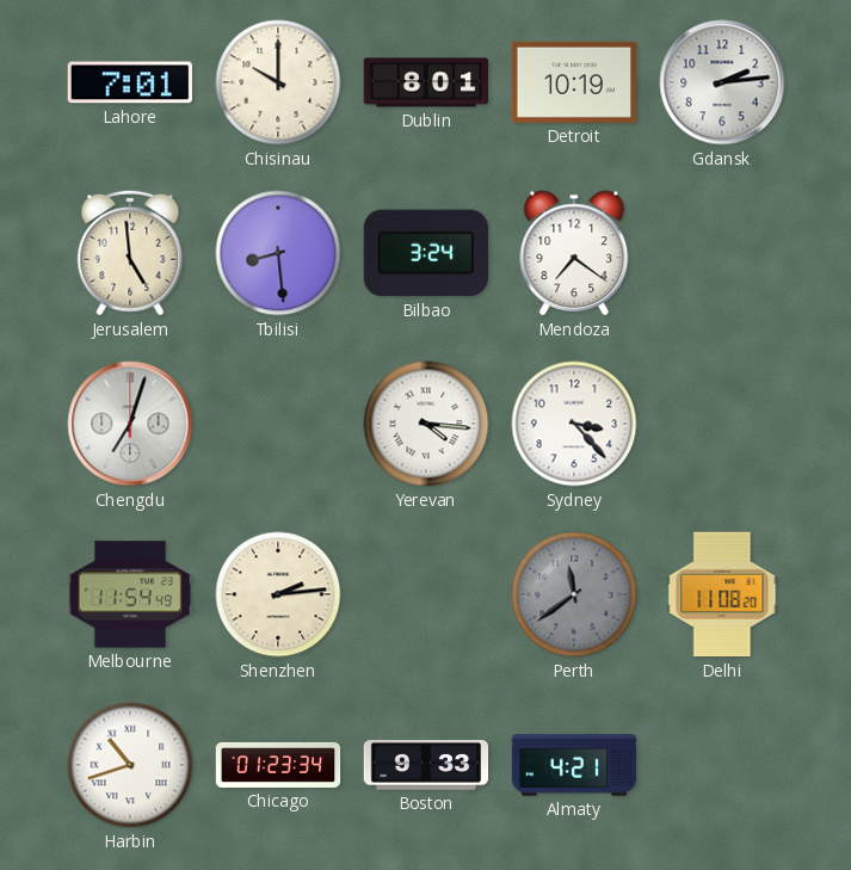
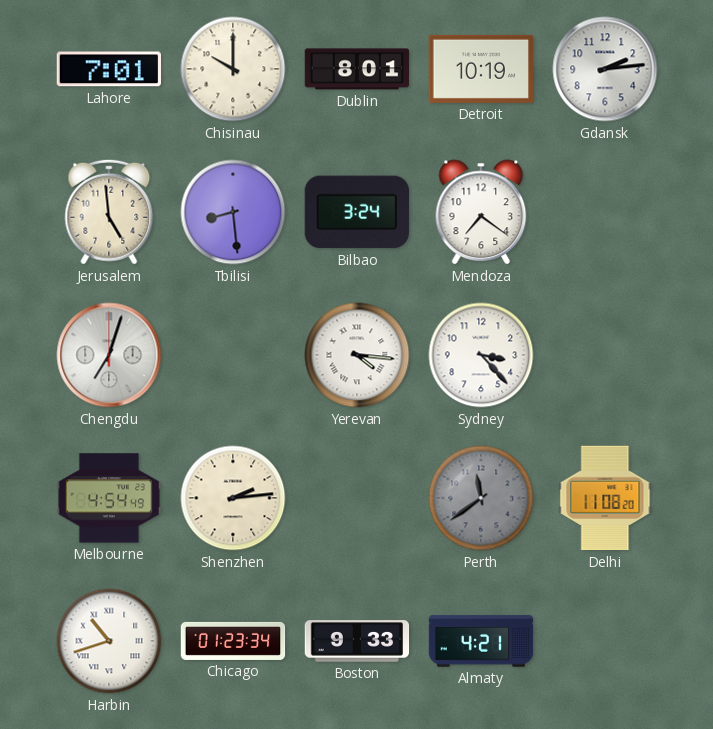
Melbourne: 11:54 -> 4:54 (109, 498)
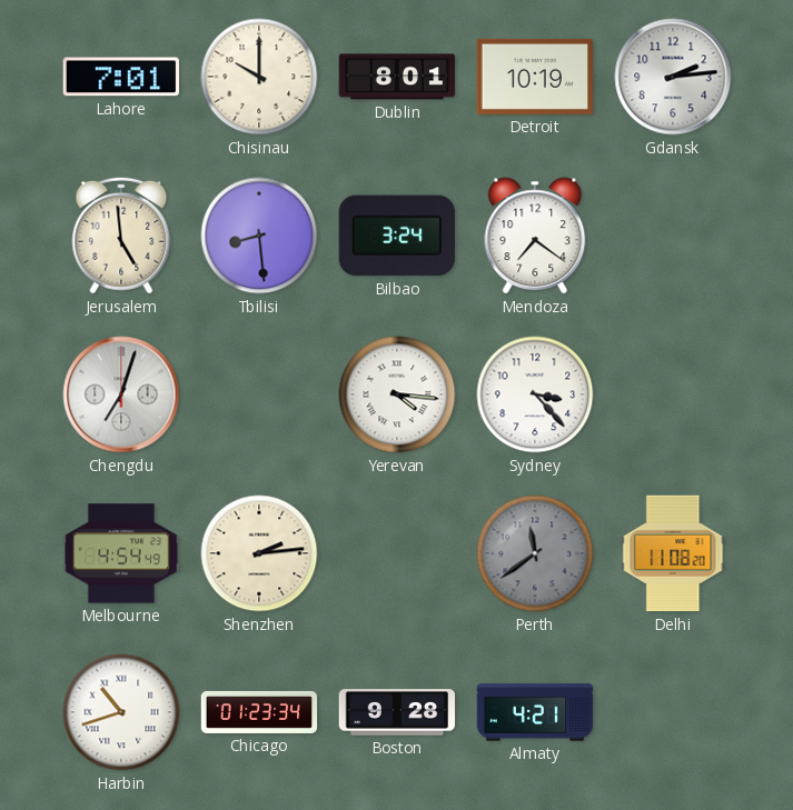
Boston: 9:33 -> 9:28 (397, 712)
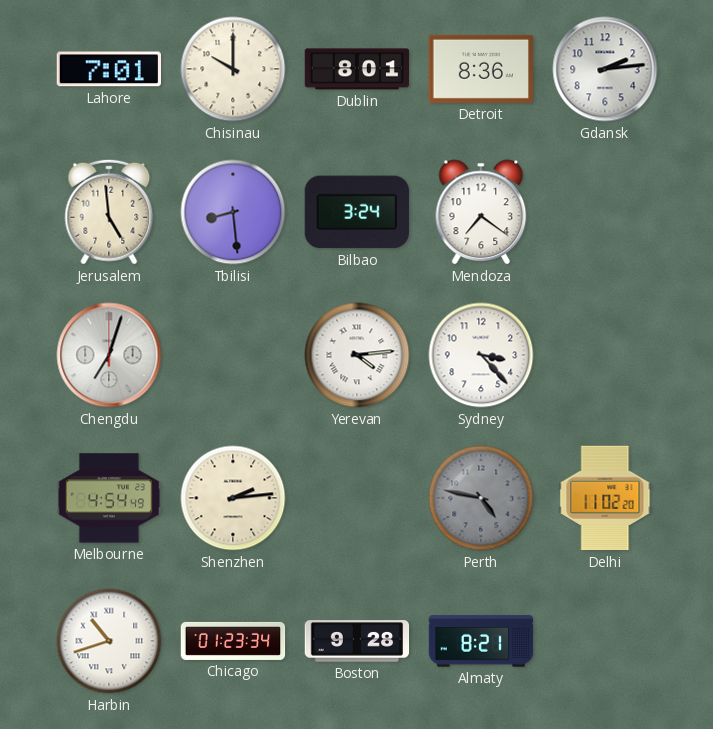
Detroit: 10:19 -> 8:36 (480, 69)
Yerevan: 4:16 -> 4:14 (357, 355)
Perth: 11:39 -> 4:47 (481, 498)
Delhi: 11:08 -> 11:02 (605, 498)
Almaty: 4:21 -> 8:21 (481, 641)
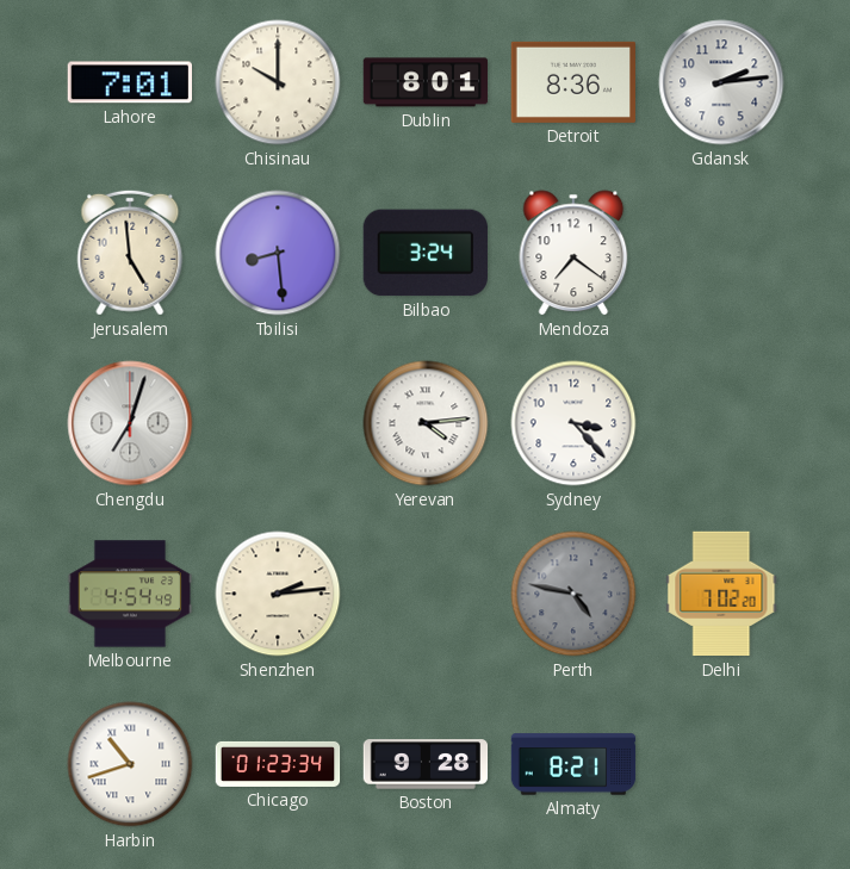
Delhi: 11:02 -> 7:02 (721, 594)
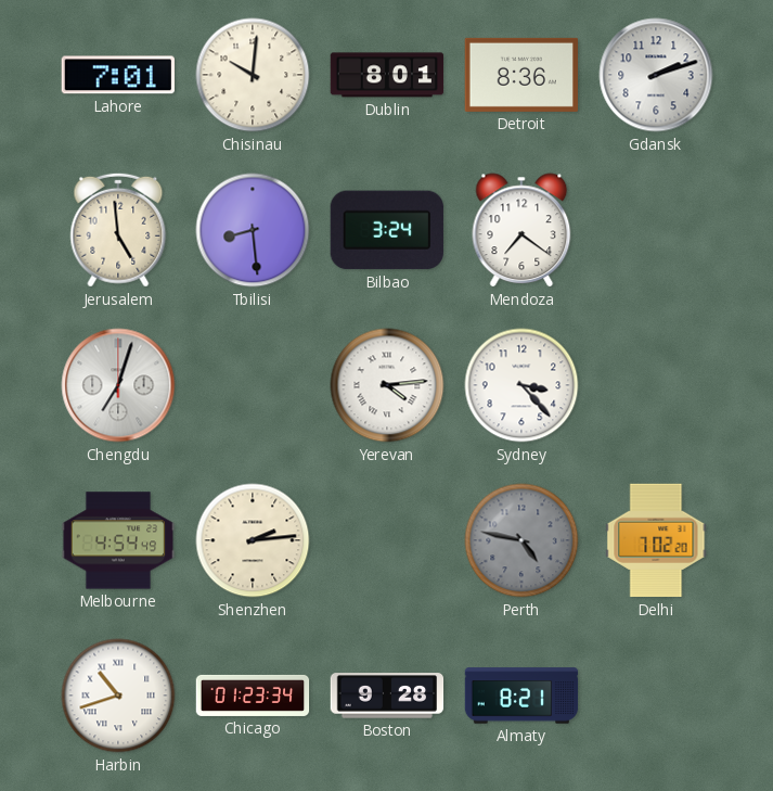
Chisinau: 10:00 -> 10:01 (253, 75)
Gdansk: 2:14 -> 2:12 (656, 75)
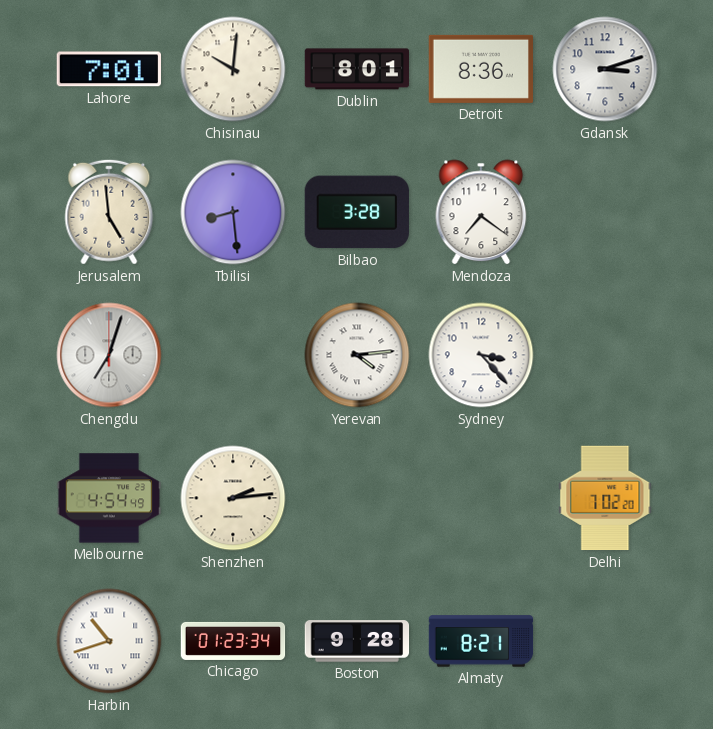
Gdansk: 2:12 -> 3:12 (605, 69)
Bilbao: 3:24 -> 3:28 (357, 212)
Perth: 4:47 -> none (521, 540)
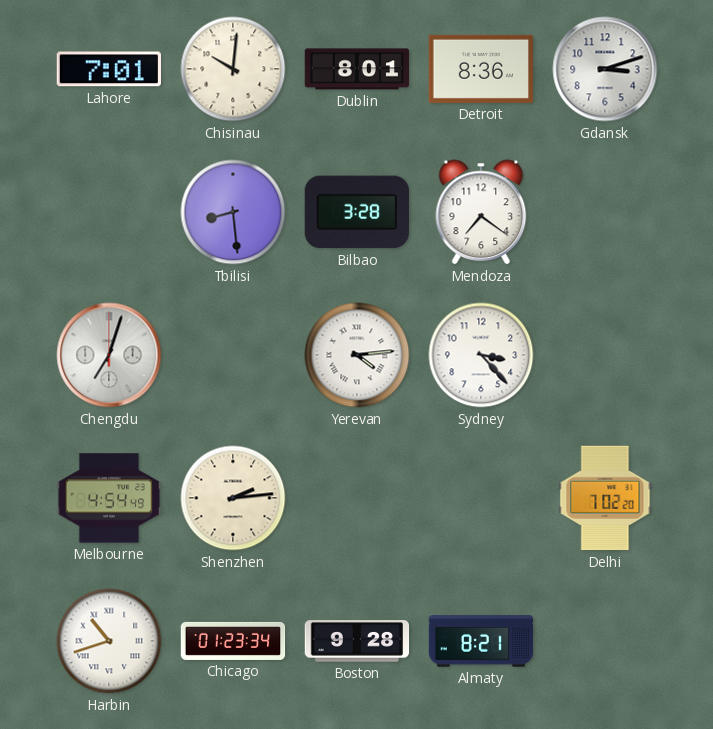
Jerusalem: 4:59 -> none (109, 212)
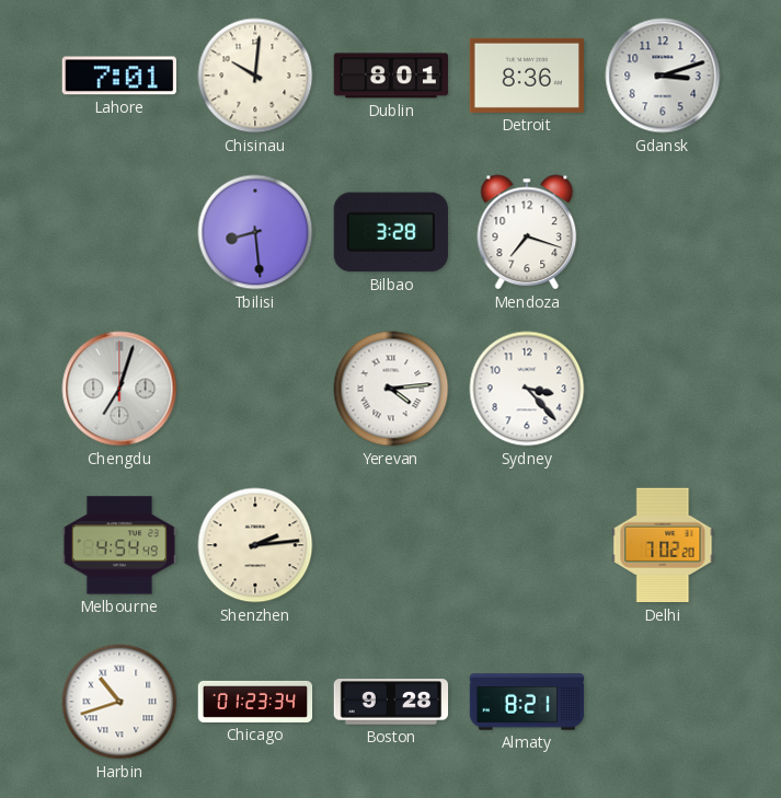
Mendoza: 7:21 -> 7:18 (527, 232)
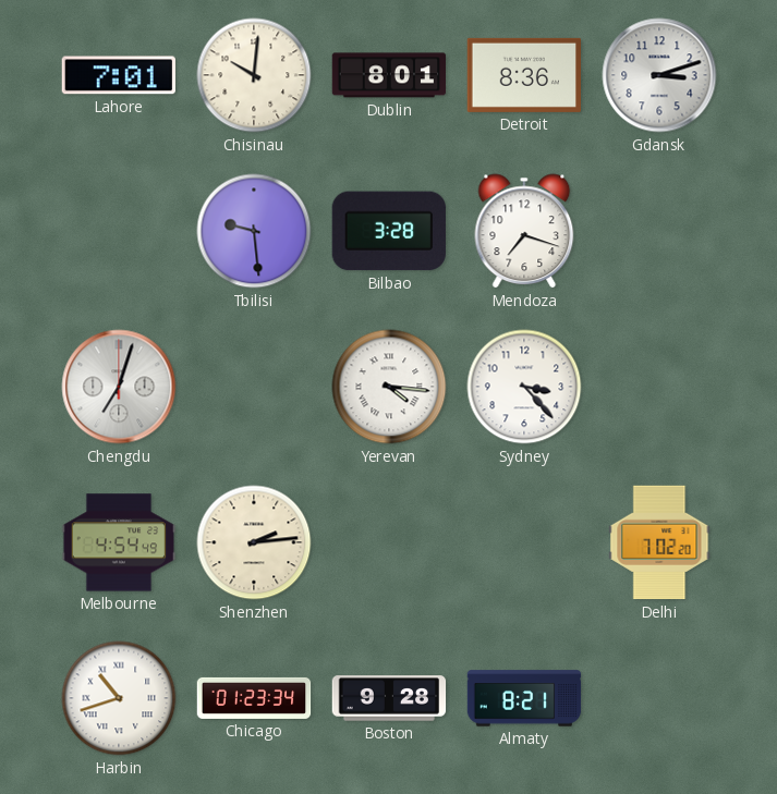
Tbilisi: 8:29 -> 9:29 (254, 231)
Yerevan: 4:14 -> 4:16 (389, 387)
